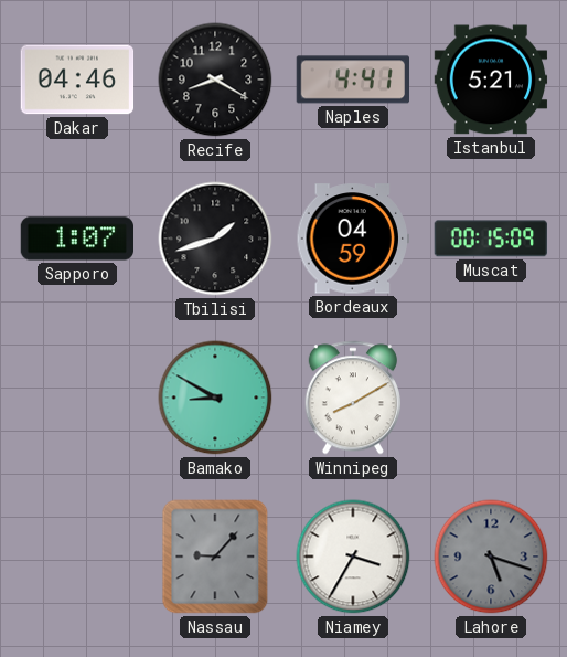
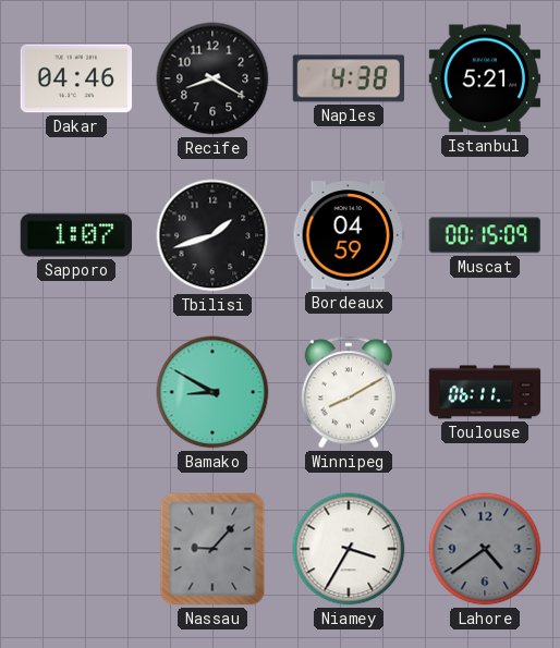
Naples: 4:41 -> 4:38 (348, 78)
Toulouse: none -> 06:11 (485, 392)
Lahore: 5:18 -> 4:39 (485, 549)
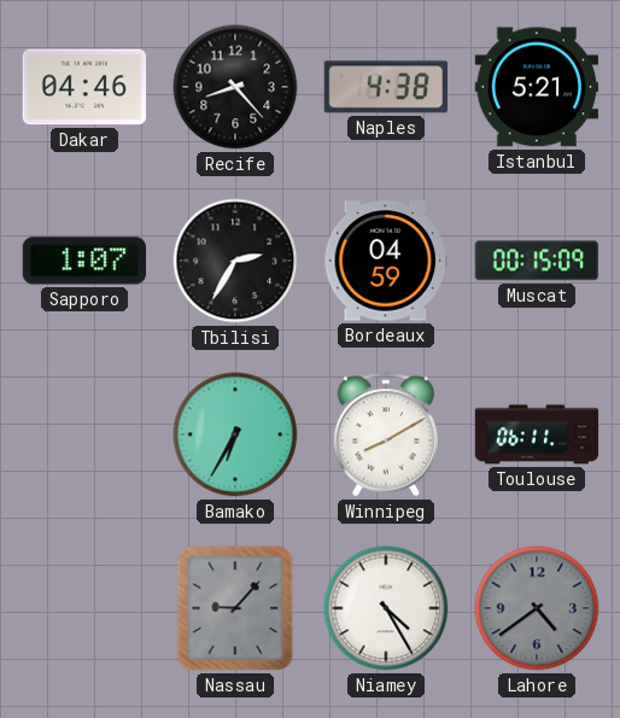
Recife: 8:20 -> 8:23 (235, 87)
Tbilisi: 1:42 -> 2:35 (235, 261)
Bamako: 8:50 -> 6:35 (235, 434)
Niamey: 3:35 -> 4:25 (386, 608)
